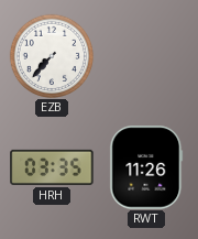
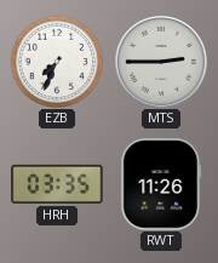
EZB: 7:37 -> 7:34 (57, 62)
MTS: none -> 2:45 (161, 62)
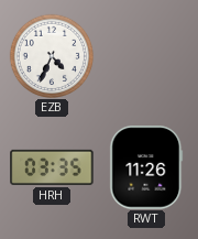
EZB: 7:34 -> 4:34 (52, 56)
MTS: 2:45 -> none (161, 62)
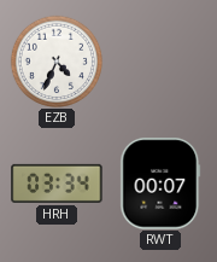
HRH: 03:35 -> 03:34 (57, 184)
RWT: 11:26 -> 00:07 (160, 184)
